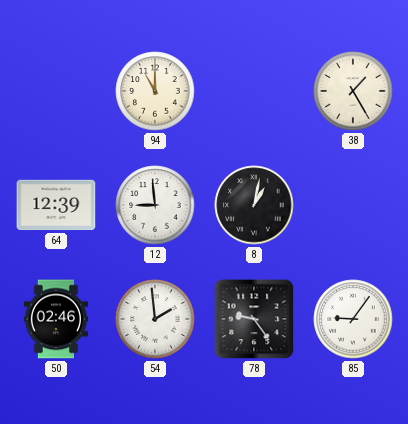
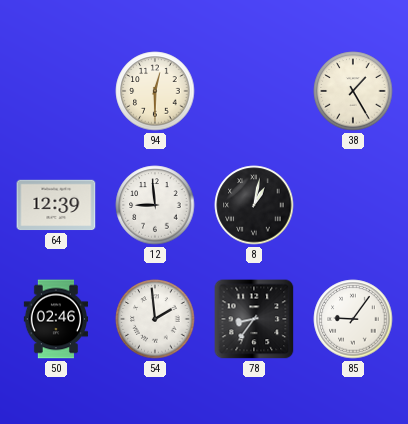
94: 11:00 -> 12:30 (155, 91)
78: 9:24 -> 8:36 (254, 319)
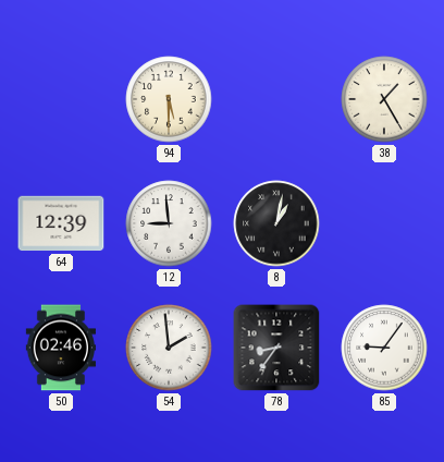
94: 12:30 -> 5:30 (169, 99)
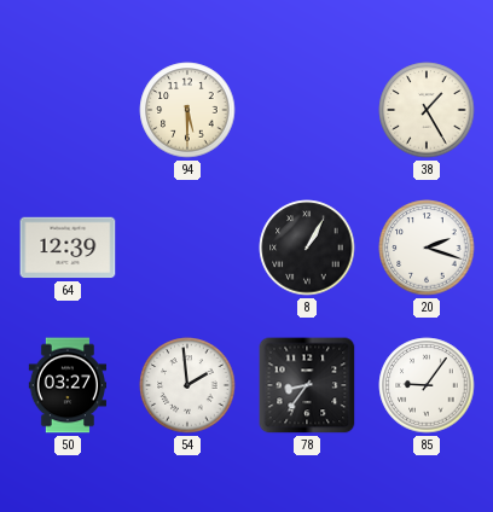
12: 8:59 -> none (169, 223)
8: 1:02 -> 1:05 (307, 248)
20: none -> 2:18 (427, 248)
50: 02:46 -> 03:27 (66, 385)
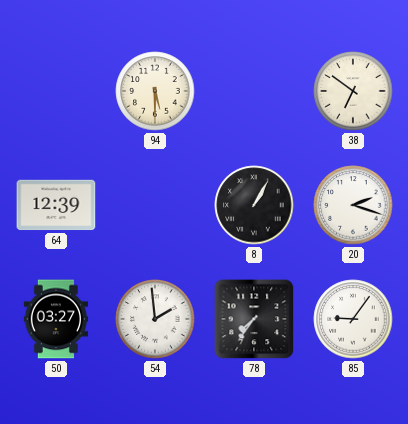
38: 1:25 -> 6:51 (353, 91)
78: 8:36 -> 7:36 (254, 319)
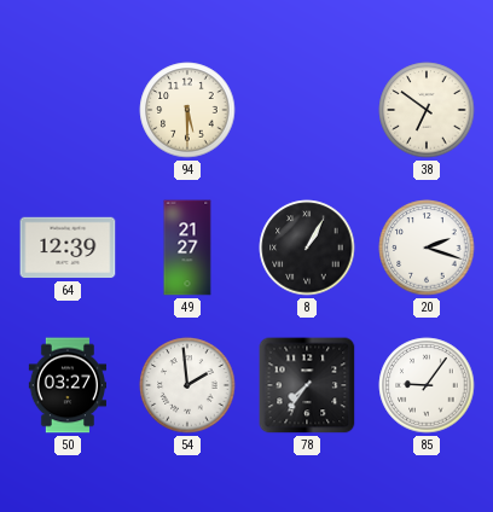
49: none -> 21:27 (187, 248)
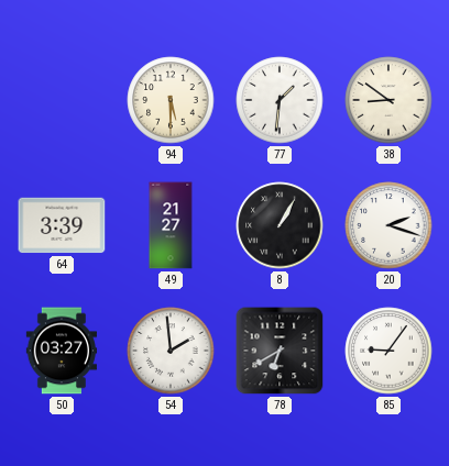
77: none -> 1:31 (280, 100)
38: 6:51 -> 8:51 (388, 100)
64: 12:39 -> 3:39 (62, 225)
78: 7:36 -> 6:40 (280, 351)
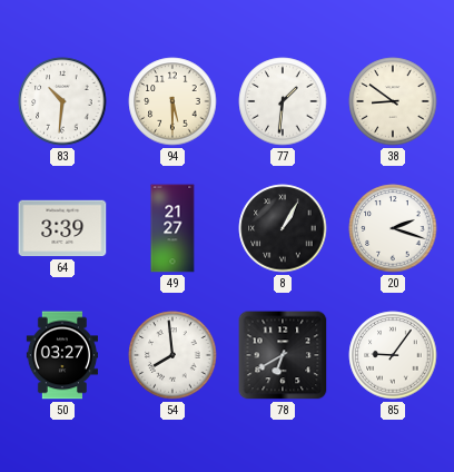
83: none -> 10:31 (62, 101)
54: 1:59 -> 7:59 (172, 355)
